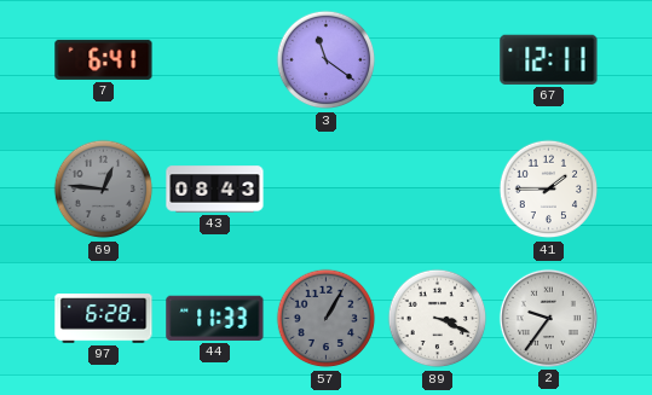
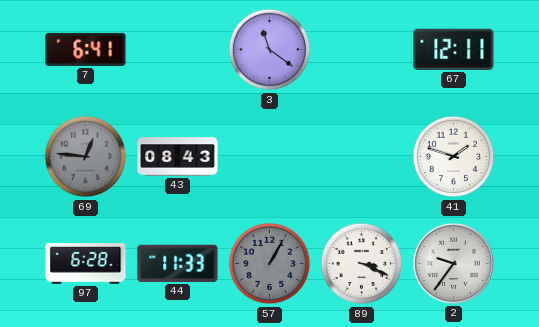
41: 1:45 -> 1:48 (454, 157)
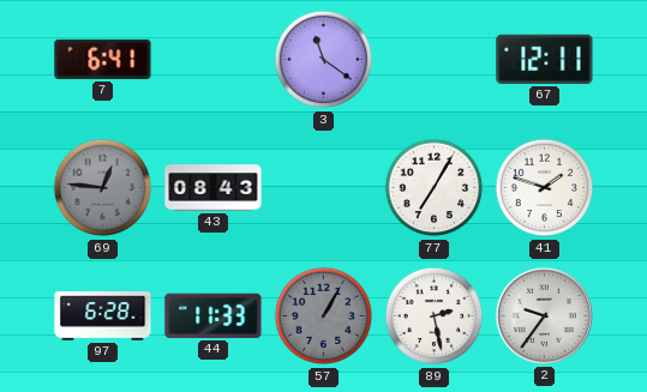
77: none -> 7:05 (435, 188)
89: 3:19 -> 2:28 (435, 316)
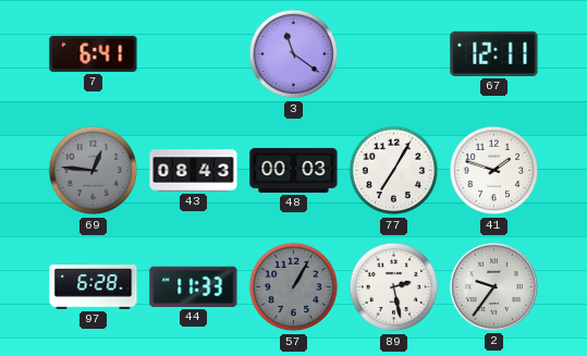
48: none -> 00:03 (294, 170)
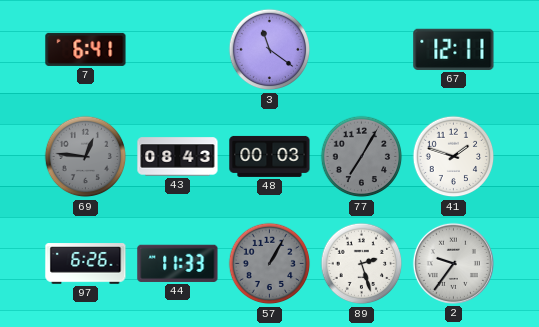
77 dial: white -> grey (362, 157)
97: 6:28 -> 6:26 (86, 264)
89: 2:28 -> 2:27 (362, 264)
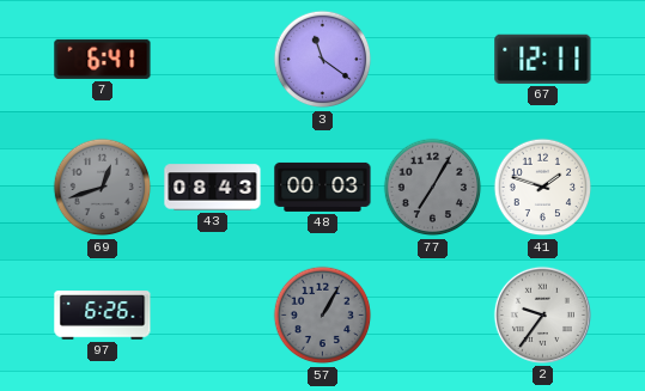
69: 12:46 -> 12:42 (103, 188)
44: 11:33 -> none (178, 263)
89: 2:27 -> none (362, 264)
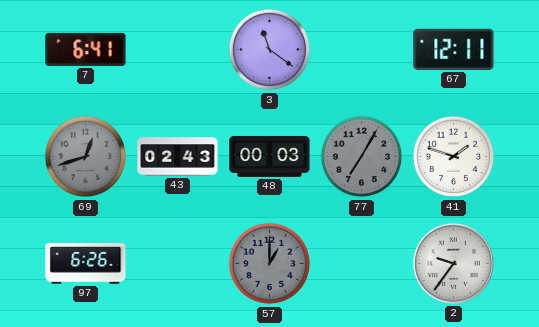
43: 08:43 -> 02:43 (178, 157)
57: 1:05 -> 1:00 (270, 264)
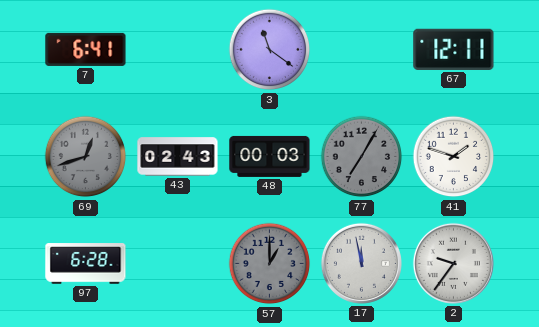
97: 6:26 -> 6:28 (86, 264)
17: none -> 11:58 (361, 263)
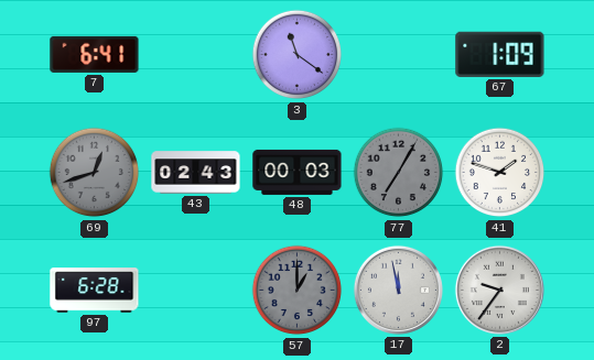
67: 12:11 -> 1:09 (500, 54)
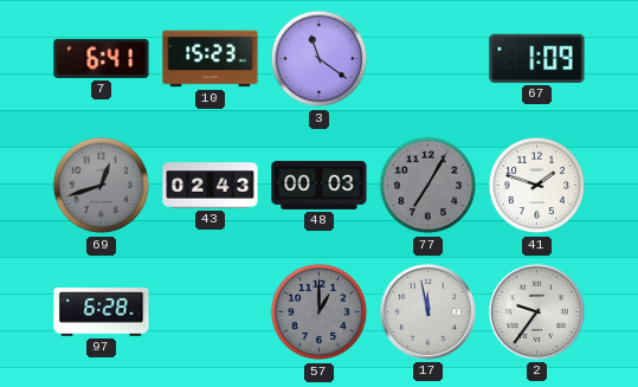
10: none -> 15:23 (211, 59)
